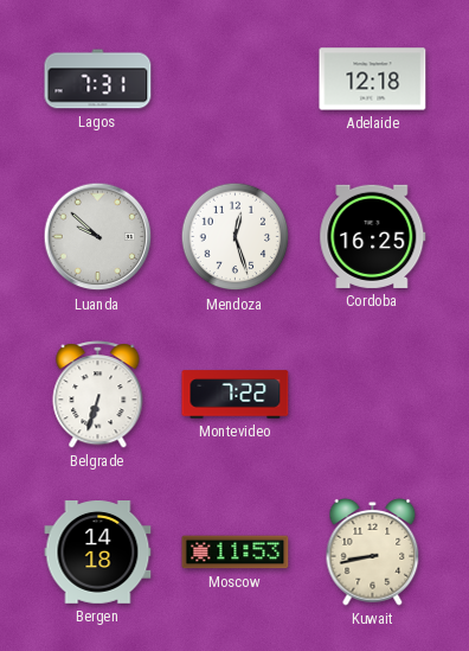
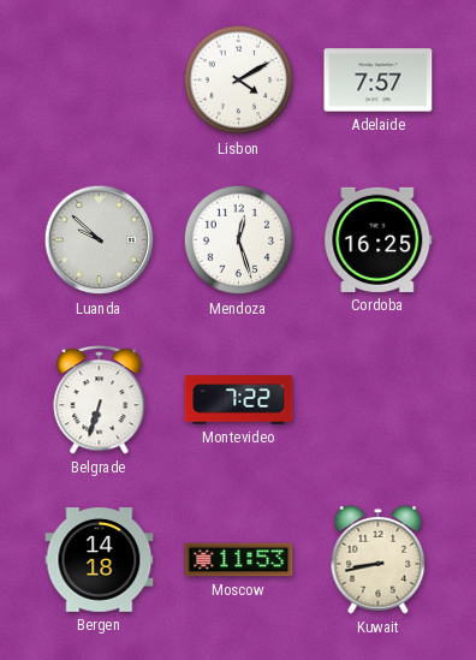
Lagos: 7:31 -> none (98, 79)
Lisbon: none -> 4:10 (239, 81)
Adelaide: 12:18 -> 7:57 (379, 81)
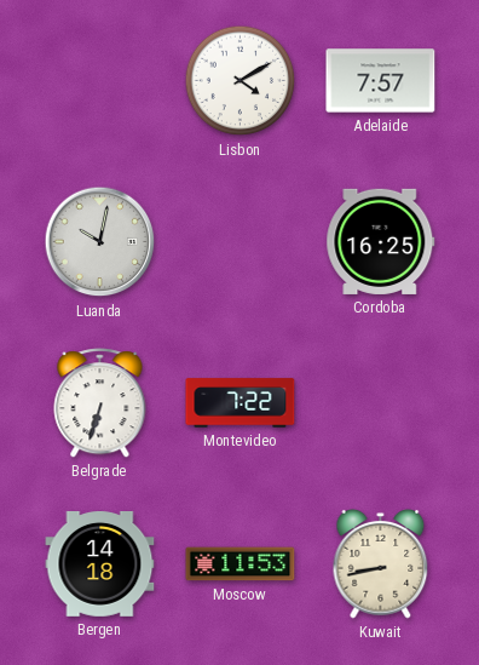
Luanda: 9:52 -> 10:02 (100, 242)
Mendoza: 12:27 -> none (239, 240)
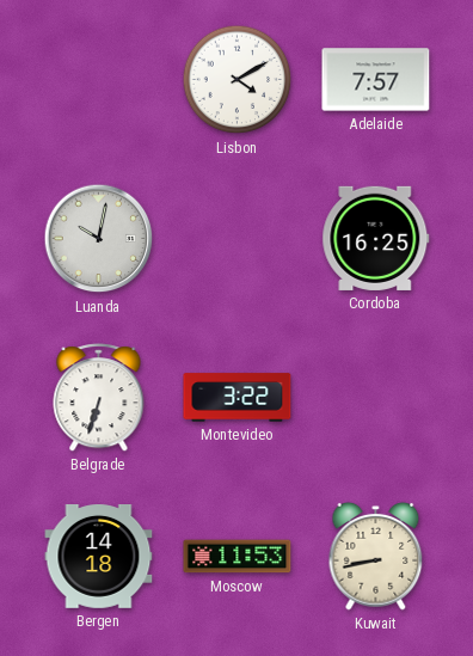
Montevideo: 7:22 -> 3:22 (238, 398)
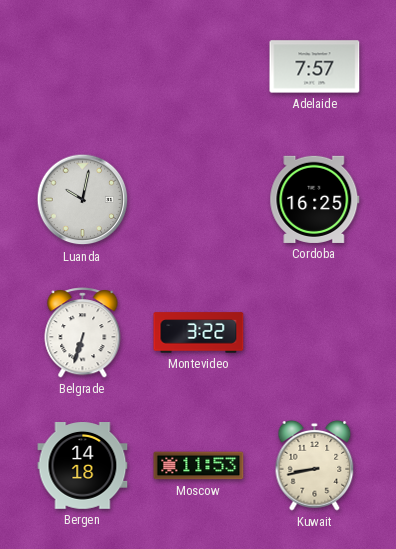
Lisbon: 4:10 -> none (238, 80)
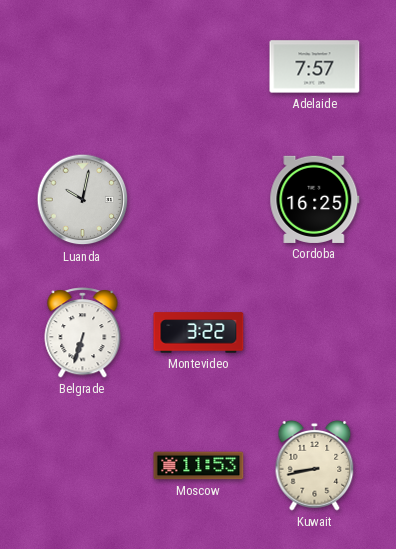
Bergen: 14:18 -> none (83, 466)
